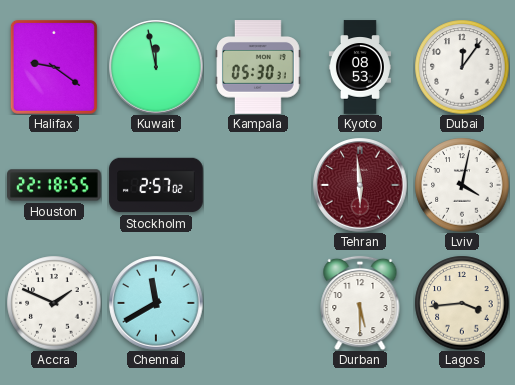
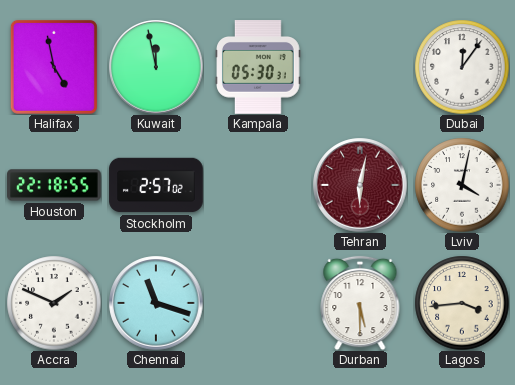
Halifax: 9:21 -> 4:58 (54, 67)
Kyoto: 08:53 -> none (360, 67)
Tehran: 5:59 -> 6:02 (360, 185)
Chennai: 11:40 -> 11:18 (156, 303)
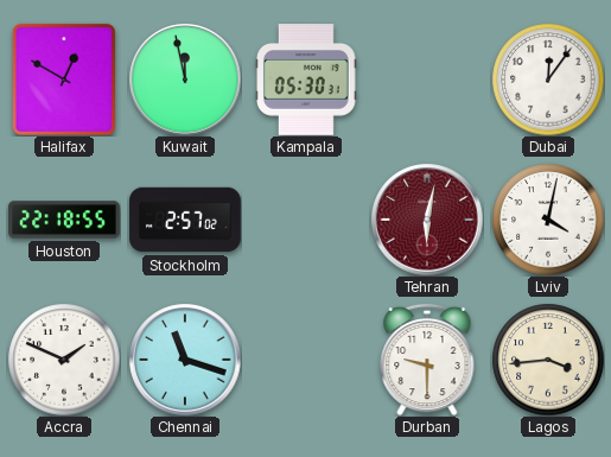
Halifax: 4:58 -> 12:50 (64, 80)
Durban: 5:30 -> 9:30 (427, 360)
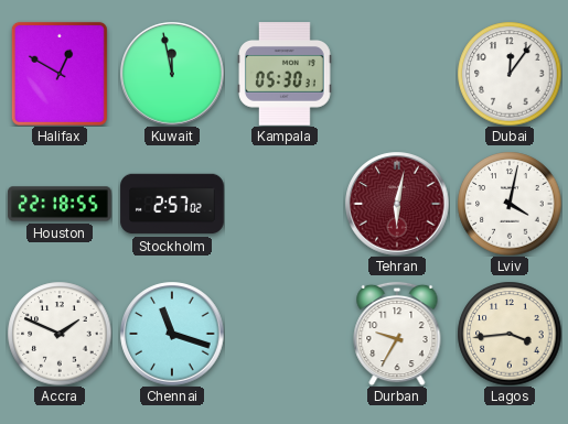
Durban: 9:30 -> 9:35 (397, 334)
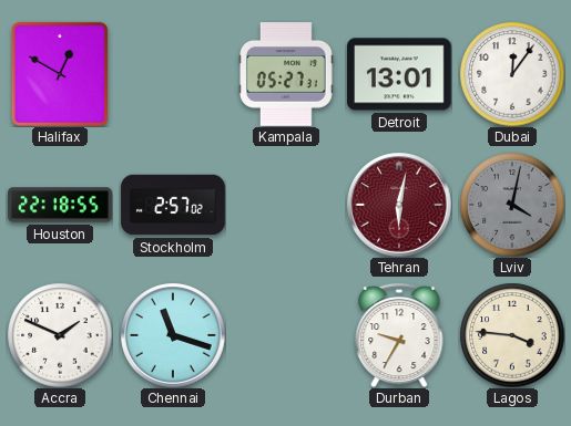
Kuwait: 11:58 -> none (172, 74)
Kampala: 05:30 -> 05:27 (287, 74)
Detroit: none -> 13:01 (399, 74)
Lviv dial: white -> grey (512, 205)
Lagos: 3:44 -> 3:46 (512, 335)
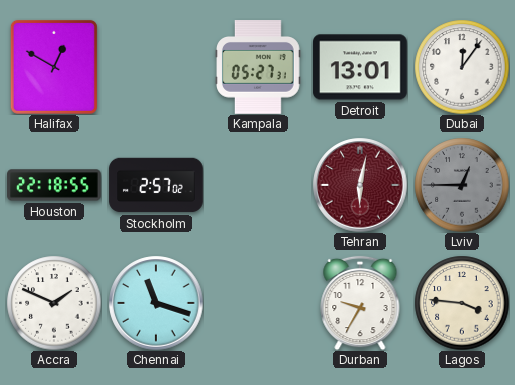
Lviv: 4:02 -> 12:45 (462, 185)
